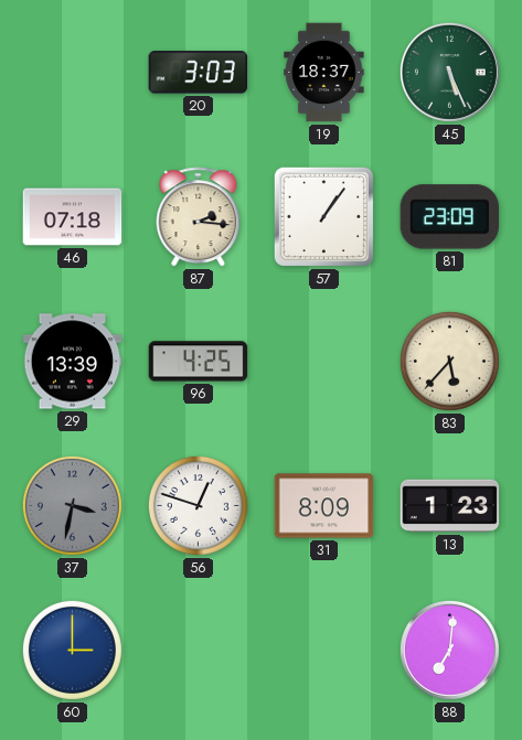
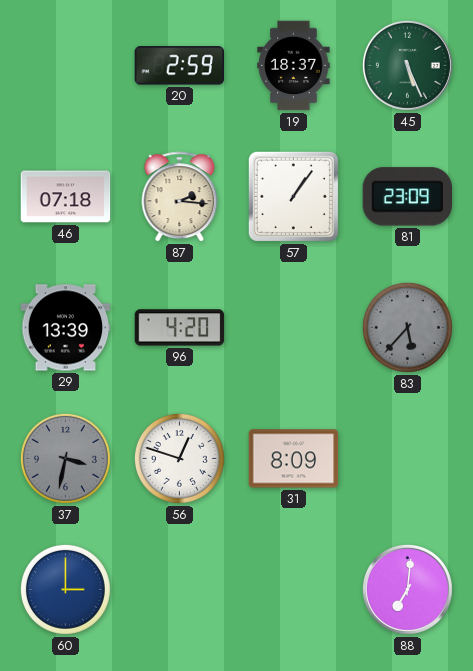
20: 3:03 -> 2:59 (180, 66)
96: 4:25 -> 4:20 (180, 328)
83 dial: cream -> grey (407, 327)
13: 1:23 -> none (450, 506)
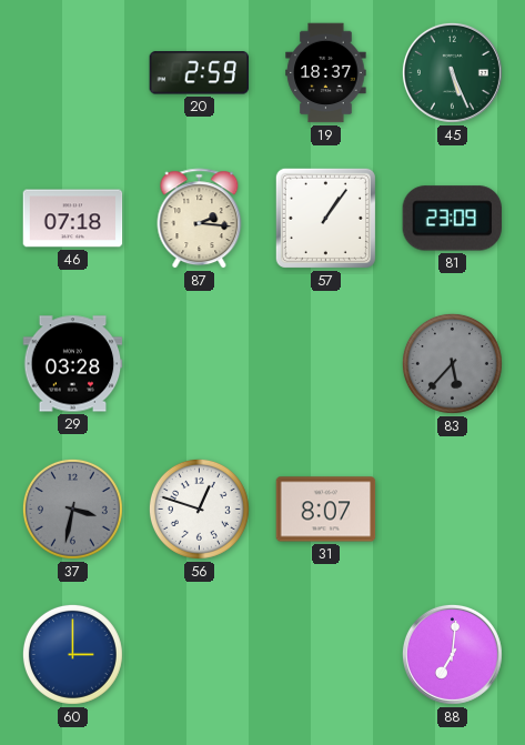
29: 13:39 -> 03:28 (73, 364)
96: 4:20 -> none (180, 328)
31: 8:09 -> 8:07 (326, 510)
